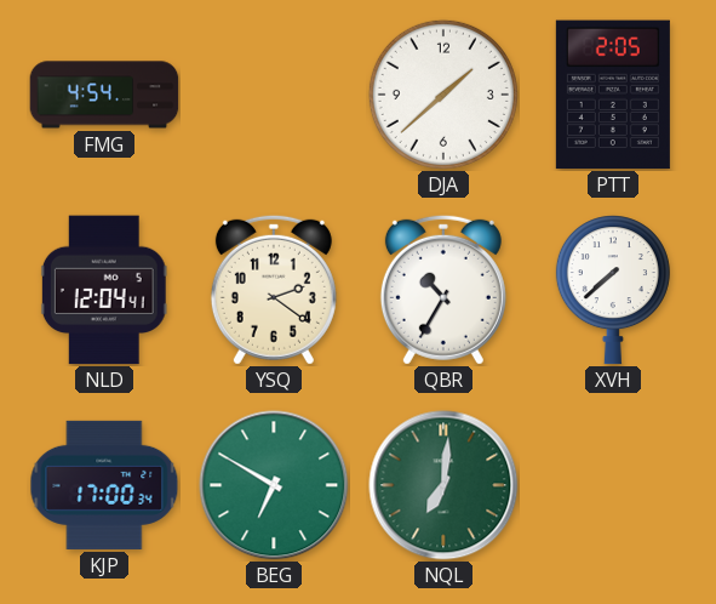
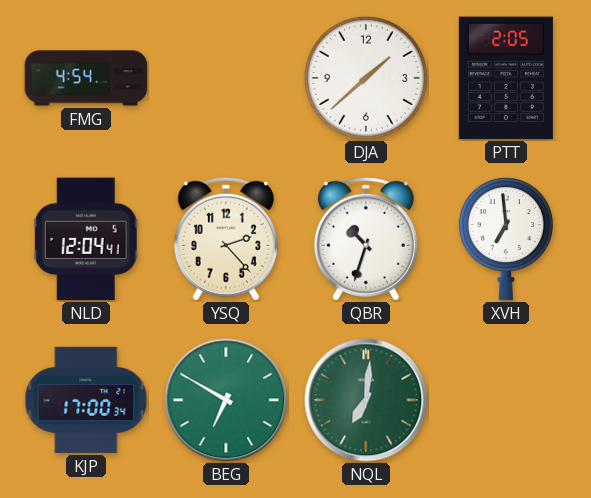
YSQ: 2:21 -> 2:23 (226, 239)
QBR: 10:35 -> 10:33 (366, 239)
XVH: 7:38 -> 6:59 (506, 239)
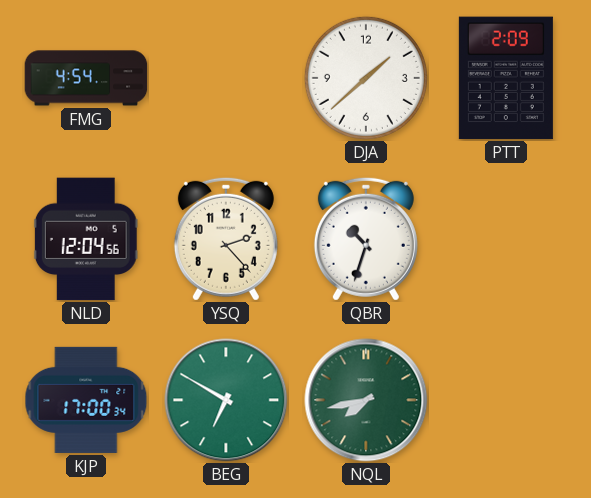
PTT: 2:05 -> 2:09 (506, 78)
NLD: 12:04:41 -> 12:04:56 (86, 239)
XVH: 6:59 -> none (506, 239)
NQL: 7:01 -> 7:43 (366, 400)
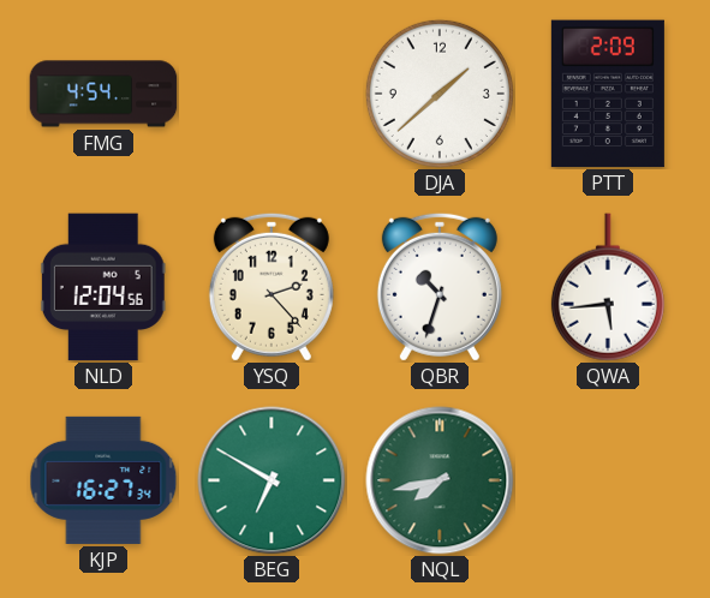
QWA: none -> 5:44 (608, 287)
KJP: 17:00 -> 16:27 (103, 480)
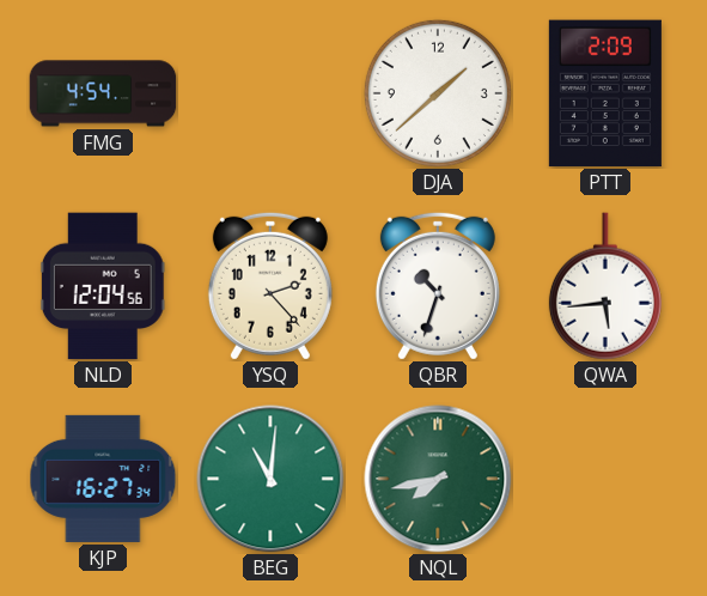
BEG: 6:50 -> 11:01 (270, 479)
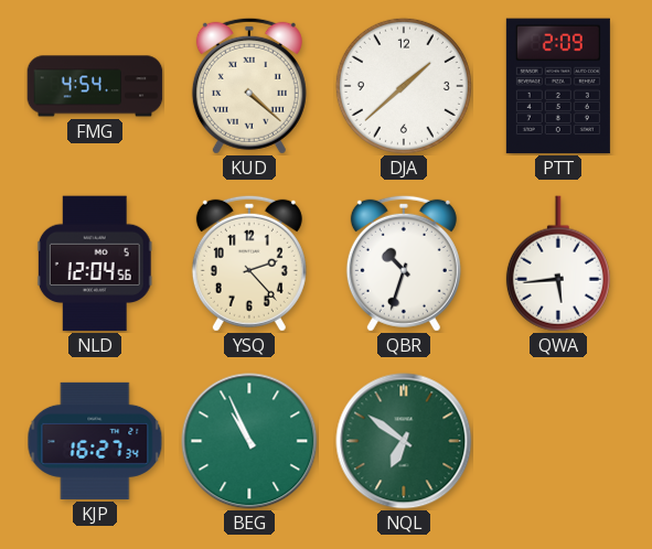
KUD: none -> 4:22 (249, 86)
BEG: 11:01 -> 10:56 (249, 441)
NQL: 7:43 -> 6:51 (404, 441)
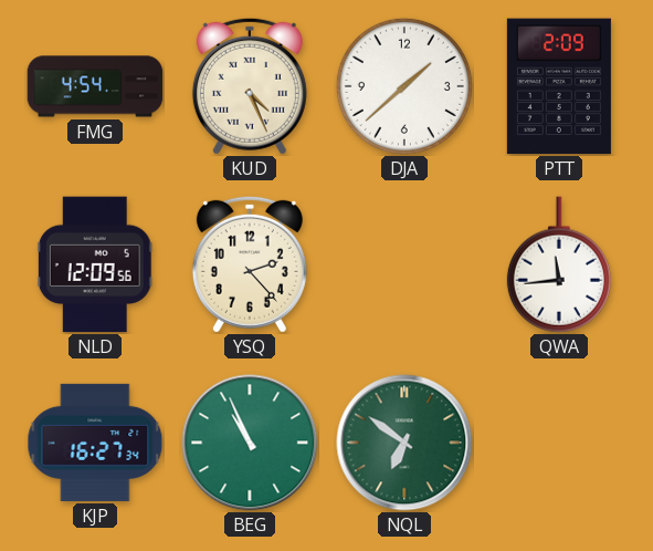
KUD: 4:22 -> 4:26 (250, 86)
NLD: 12:04 -> 12:09 (95, 264)
QBR: 10:33 -> none (404, 263)
QWA: 5:44 -> 11:44 (559, 264)
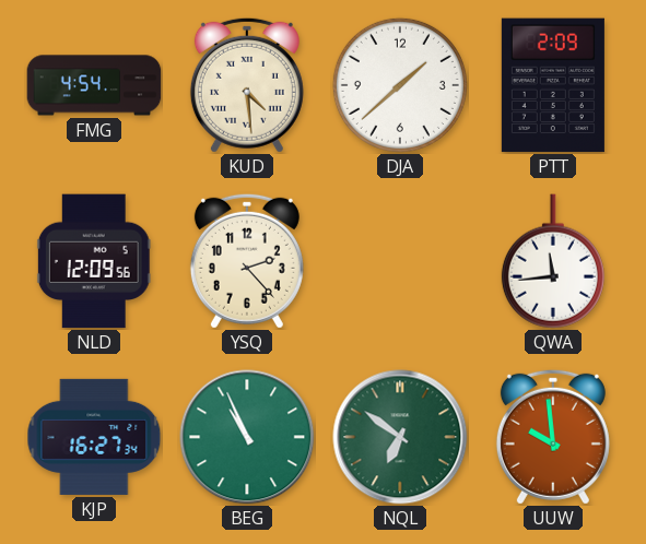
KUD: 4:26 -> 4:29 (247, 85)
UUW: none -> 9:59 (553, 437)
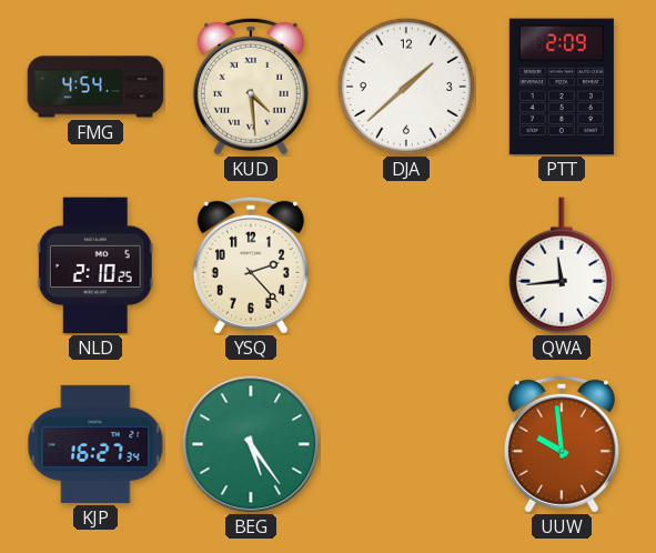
NLD: 12:09 -> 2:10 (95, 265)
BEG: 10:56 -> 5:24 (251, 444)
NQL: 6:51 -> none (400, 437)
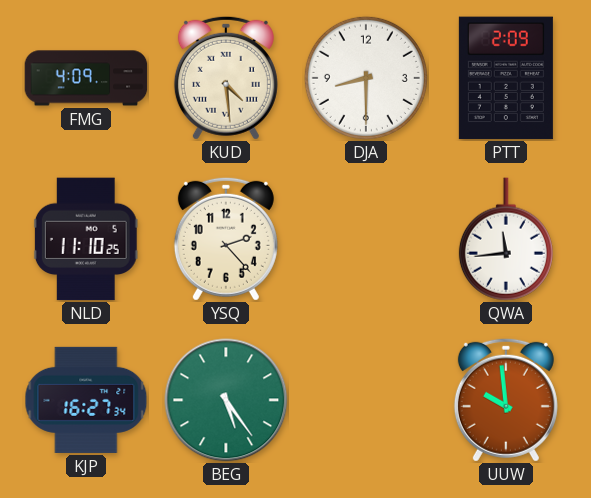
FMG: 4:54 -> 4:09 (86, 78)
DJA: 1:38 -> 8:30 (366, 78)
NLD: 2:10 -> 11:10 (86, 239)
